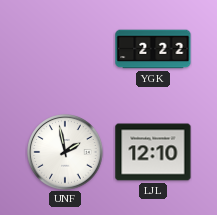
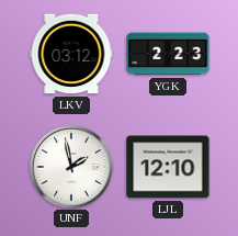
LKV: none -> 03:12 (71, 54)
YGK: 2:22 -> 2:23 (168, 54)
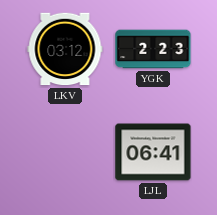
UNF: 1:58 -> none (71, 167)
LJL: 12:10 -> 06:41 (153, 152)
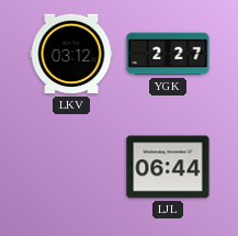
YGK: 2:23 -> 2:27 (168, 54)
LJL: 06:41 -> 06:44 (168, 167)
